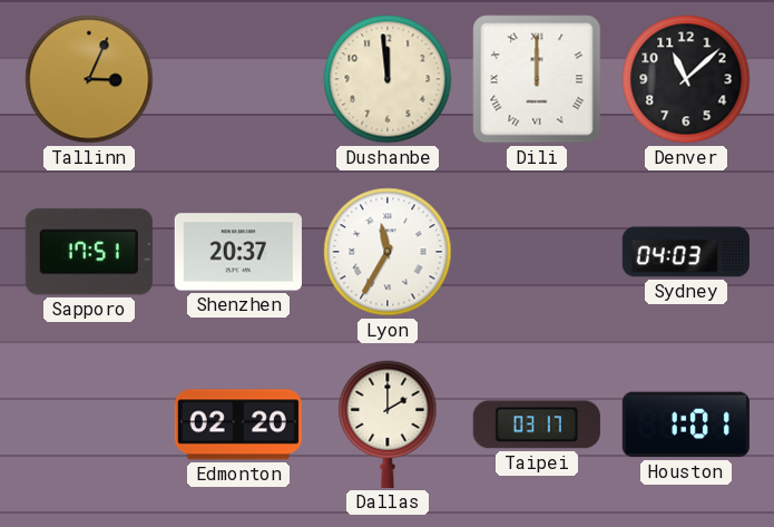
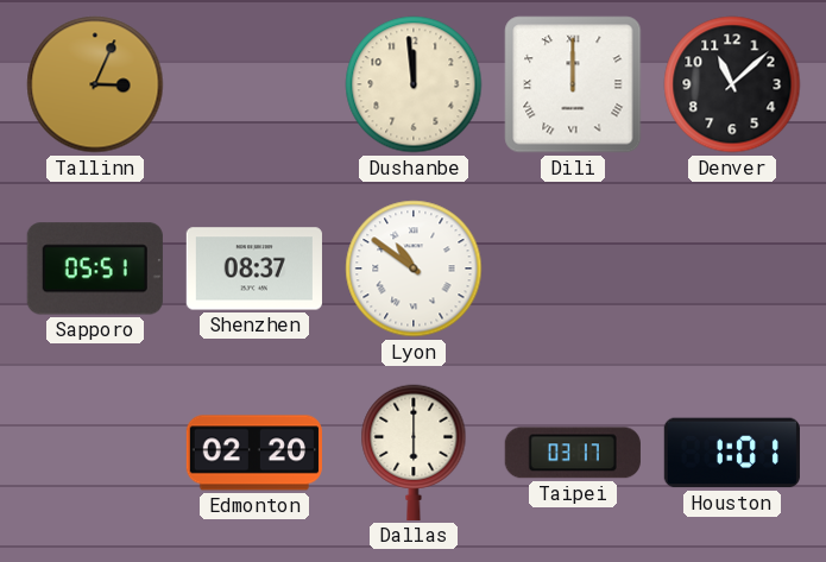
Sapporo: 17:51 -> 05:51 (95, 269)
Shenzhen: 20:37 -> 08:37 (254, 269)
Lyon: 11:35 -> 10:51 (414, 269)
Sydney: 04:03 -> none (685, 252)
Dallas: 2:00 -> 6:00 (414, 453)
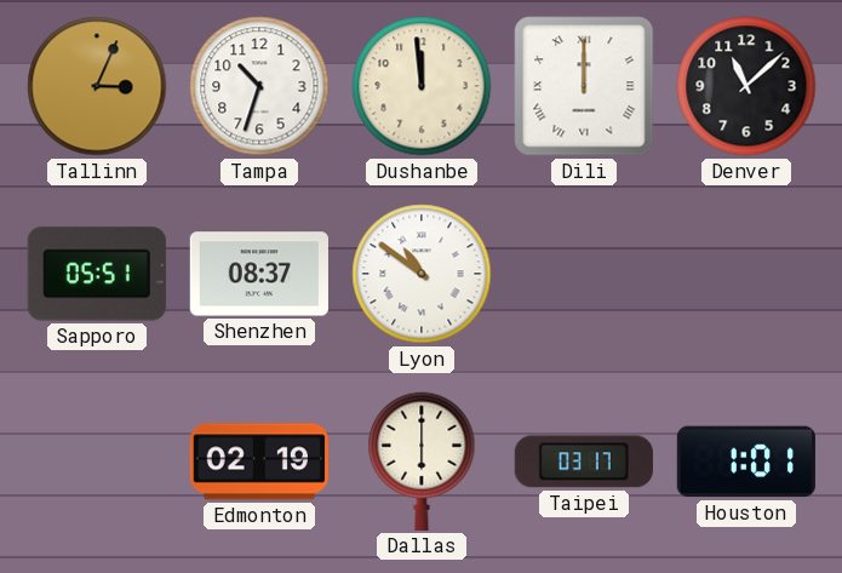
Tampa: none -> 10:33 (259, 86)
Edmonton: 02:20 -> 02:19 (259, 462)
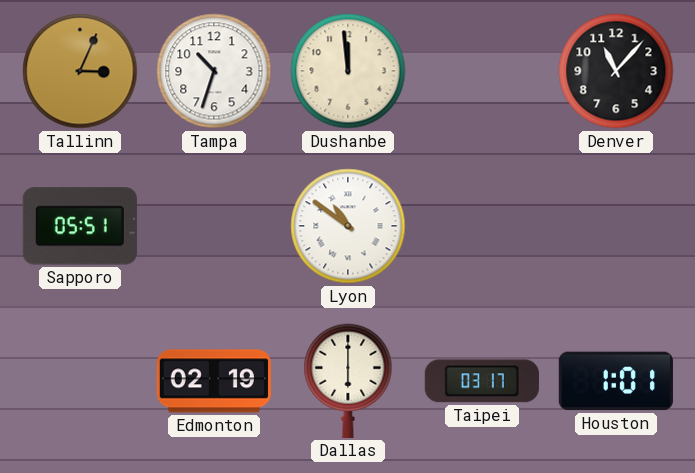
Dili: 12:00 -> none (584, 86)
Denver: 11:08 -> 11:07 (616, 71)
Shenzhen: 08:37 -> none (259, 274)
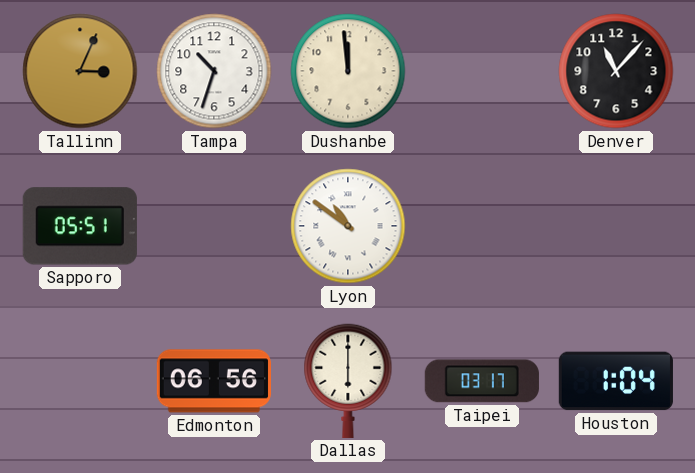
Edmonton: 02:19 -> 06:56 (214, 381)
Houston: 1:01 -> 1:04 (616, 381)
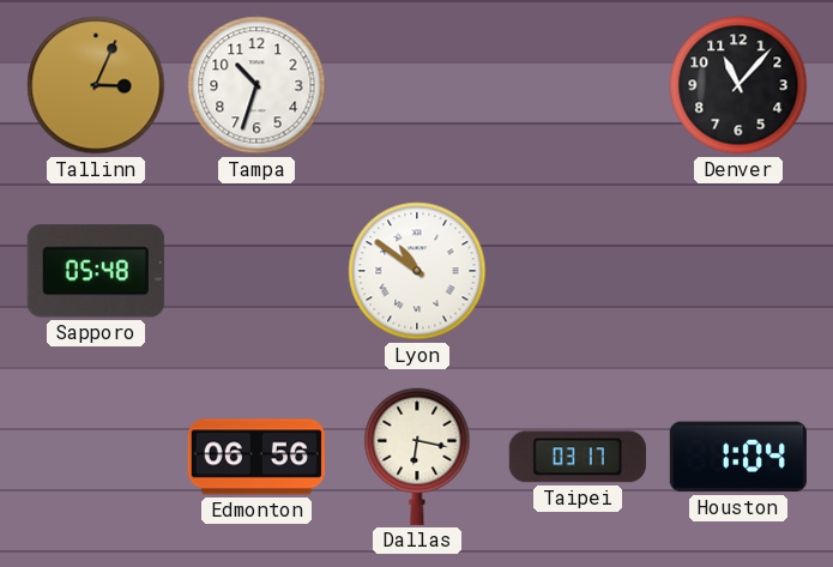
Dushanbe: 11:59 -> none (348, 71)
Sapporo: 05:51 -> 05:48 (96, 271)
Dallas: 6:00 -> 6:17 (417, 457)
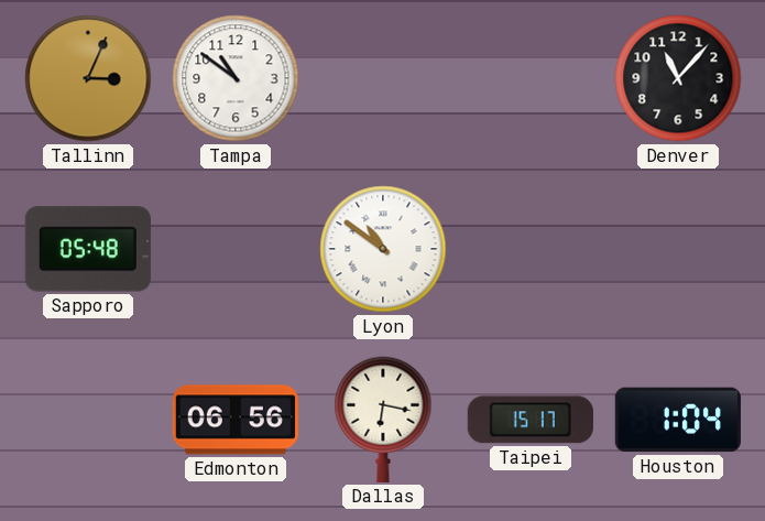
Tampa: 10:33 -> 10:51 (236, 78)
Taipei: 03:17 -> 15:17 (531, 420)
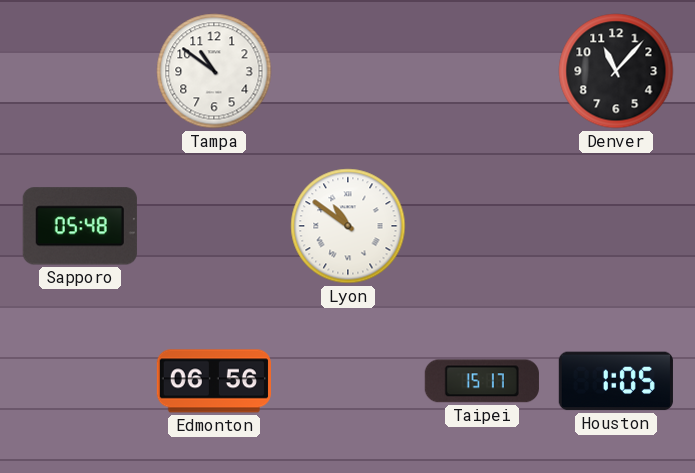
Tallinn: 3:04 -> none (88, 78)
Dallas: 6:17 -> none (383, 420)
Houston: 1:04 -> 1:05 (616, 381)
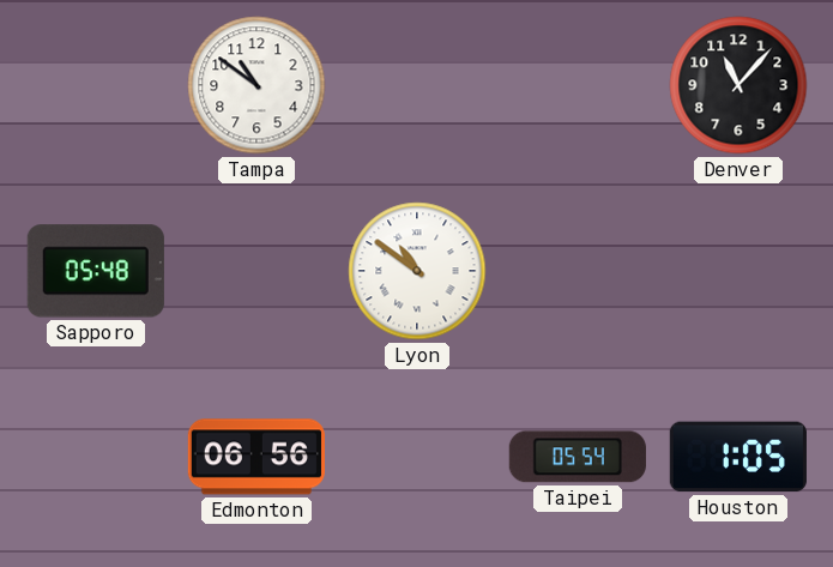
Taipei: 15:17 -> 05:54 (578, 457)
